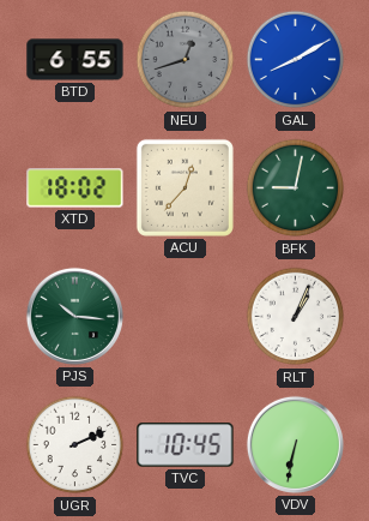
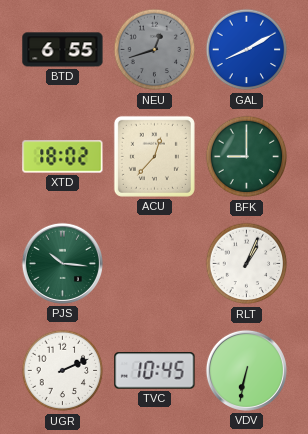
BFK: 9:02 -> 9:00 (247, 157)
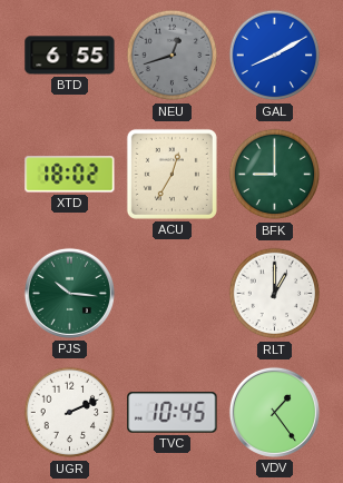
ACU: 12:37 -> 12:35 (171, 174)
RLT: 1:04 -> 1:00 (275, 294)
VDV: 6:32 -> 1:24 (274, 412)
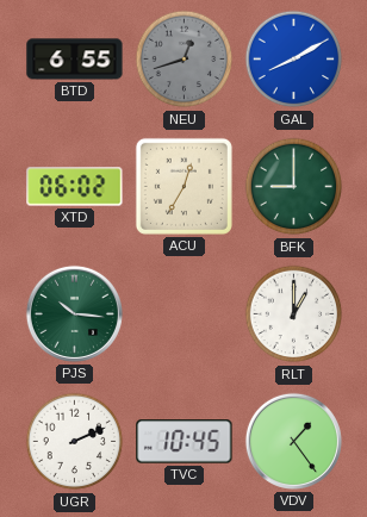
XTD: 18:02 -> 06:02 (75, 187)
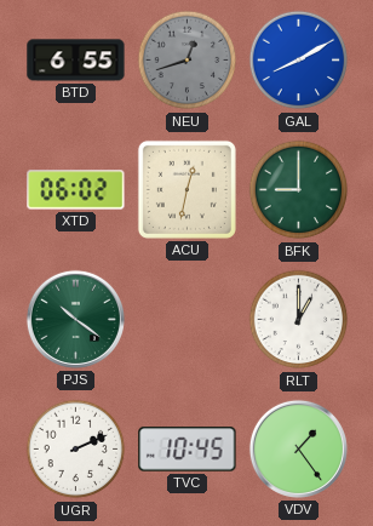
ACU: 12:35 -> 12:32 (187, 189)
PJS: 10:16 -> 10:21 (75, 319)
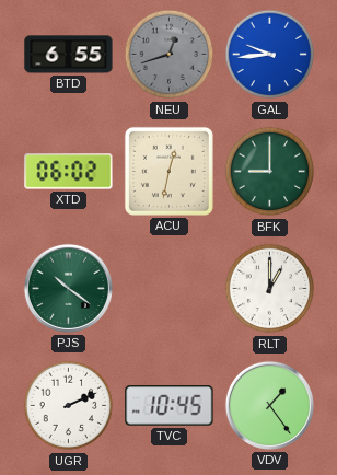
GAL: 8:10 -> 9:44 (270, 55)
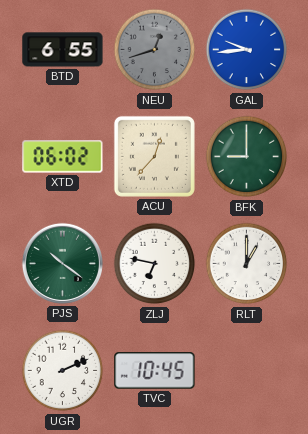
ACU: 12:32 -> 12:37 (154, 156)
ZLJ: none -> 6:47 (155, 264)
VDV: 1:24 -> none (269, 405)
